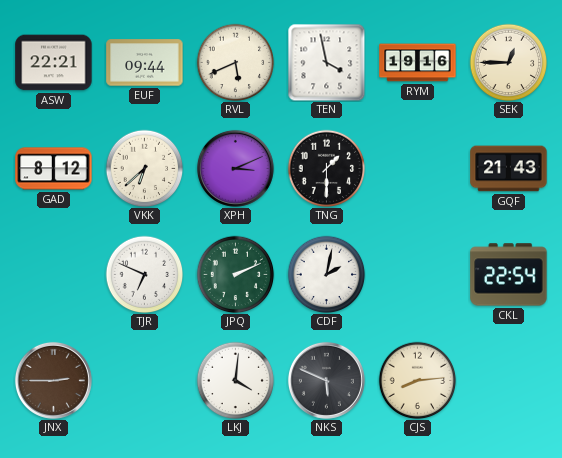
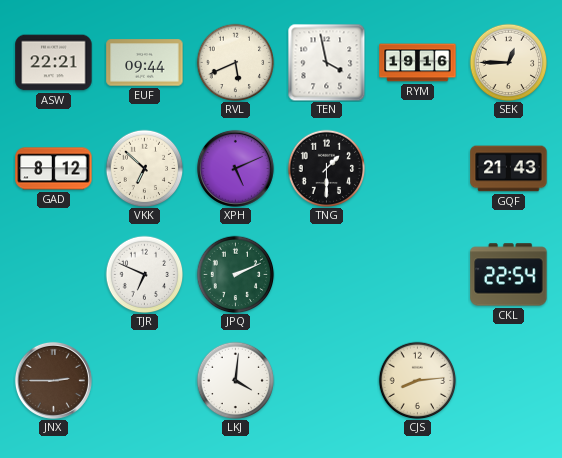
VKK: 6:38 -> 6:52 (144, 168)
XPH: 3:11 -> 5:11 (235, 168)
CDF: 2:02 -> none (326, 274)
NKS: 5:49 -> none (326, 380)
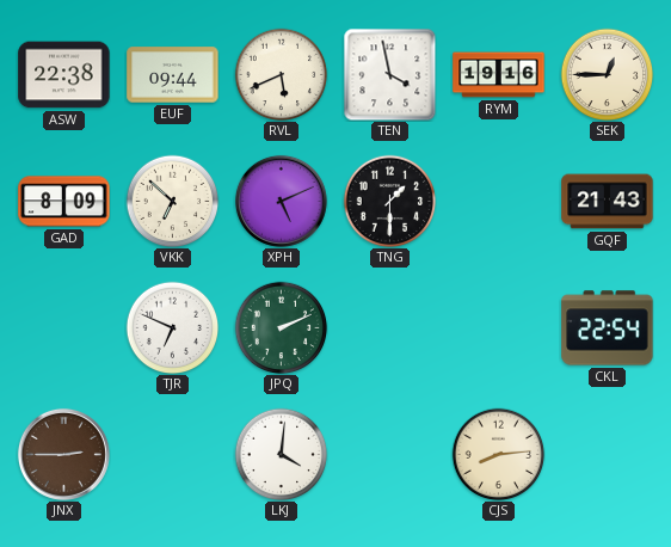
ASW: 22:21 -> 22:38 (64, 75)
GAD: 8:12 -> 8:09 (64, 202)
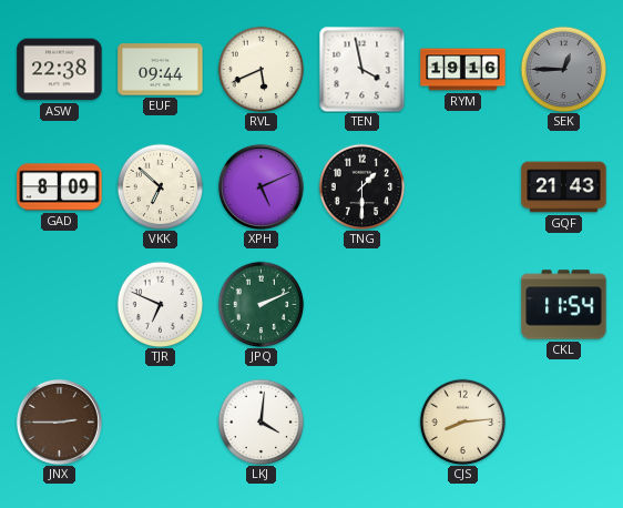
SEK dial: cream -> grey (563, 69)
CKL: 22:54 -> 11:54 (564, 305)
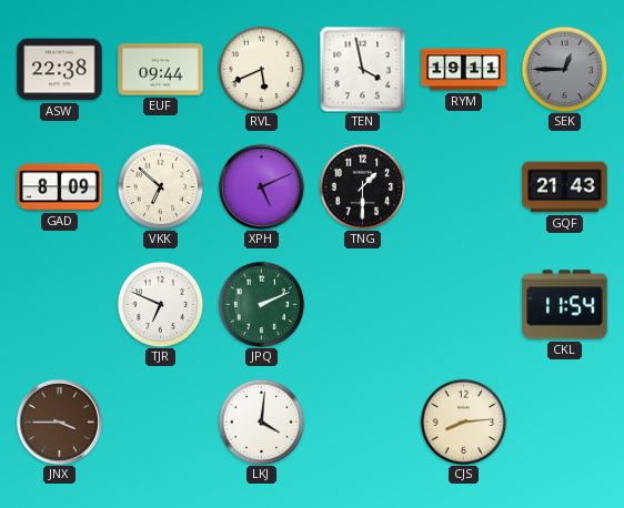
RYM: 19:16 -> 19:11 (464, 70)
JNX: 2:45 -> 3:45 (59, 421)
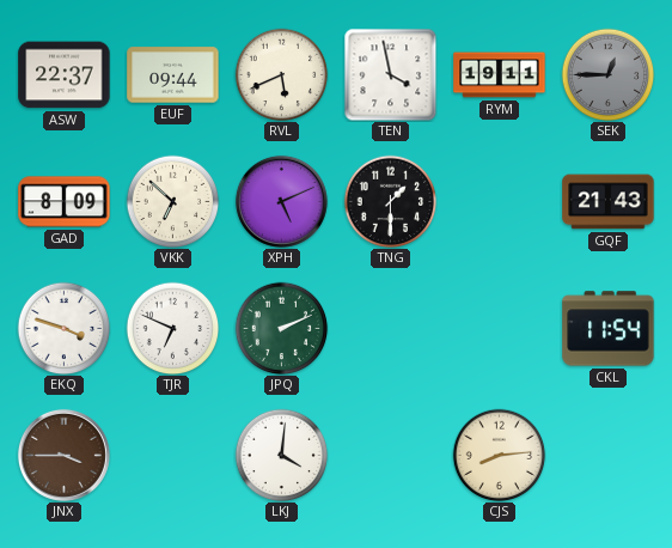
ASW: 22:38 -> 22:37 (65, 75)
EKQ: none -> 3:48 (63, 328)
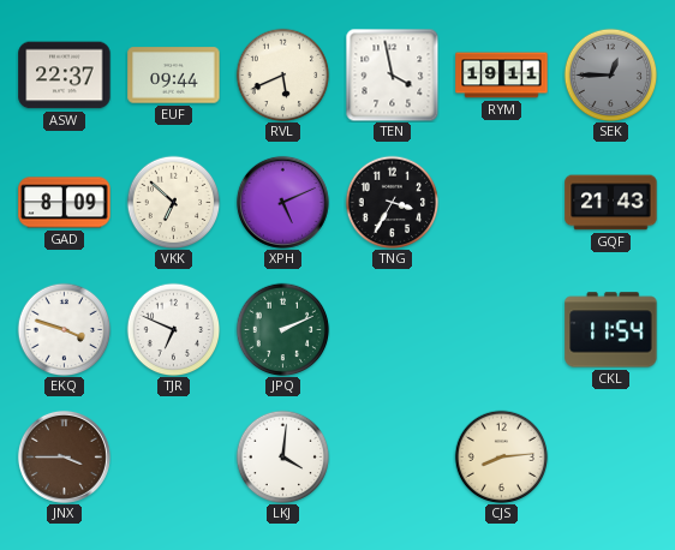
TNG: 1:30 -> 3:35 (392, 202)
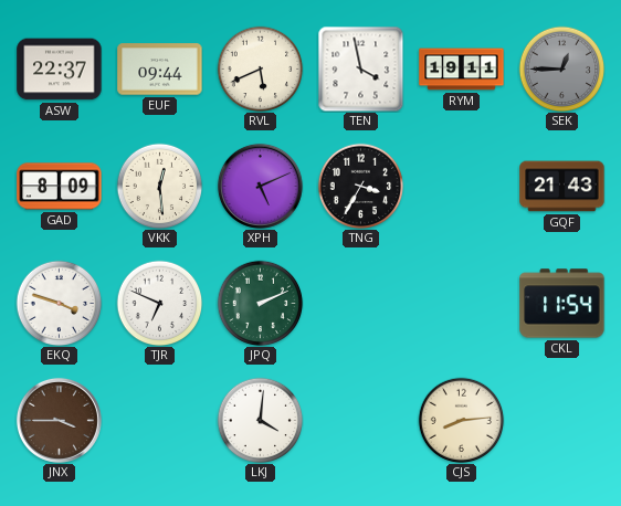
VKK: 6:52 -> 12:29 (159, 186)
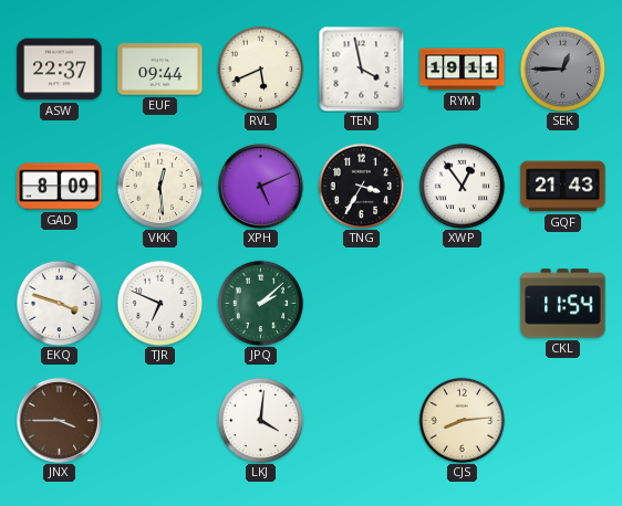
XWP: none -> 12:54 (462, 186)
JPQ: 2:11 -> 2:08 (260, 303)
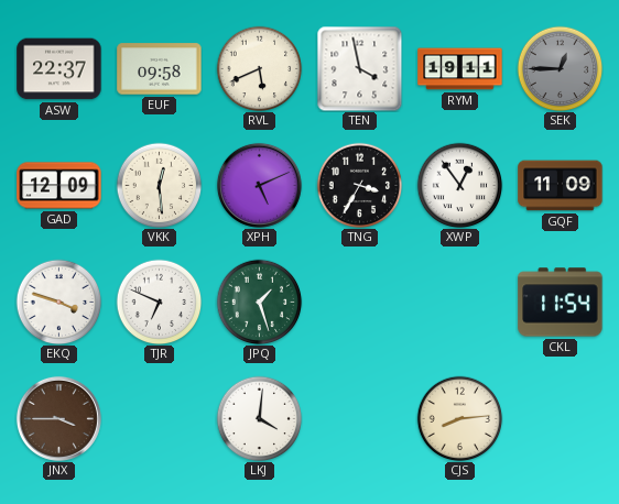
EUF: 09:44 -> 09:58 (160, 69)
GAD: 8:09 -> 12:09 (59, 186)
GQF: 21:43 -> 11:09 (561, 186)
JPQ: 2:08 -> 1:27 (259, 302)
